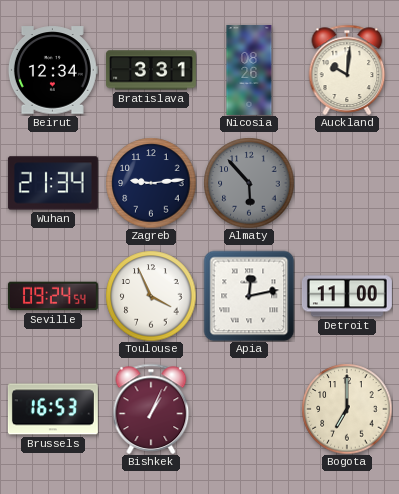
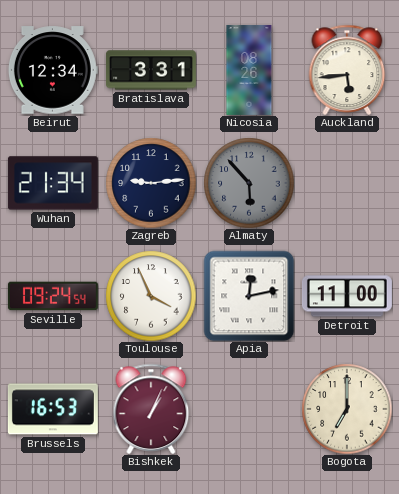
Auckland: 10:01 -> 5:44 (347, 70)
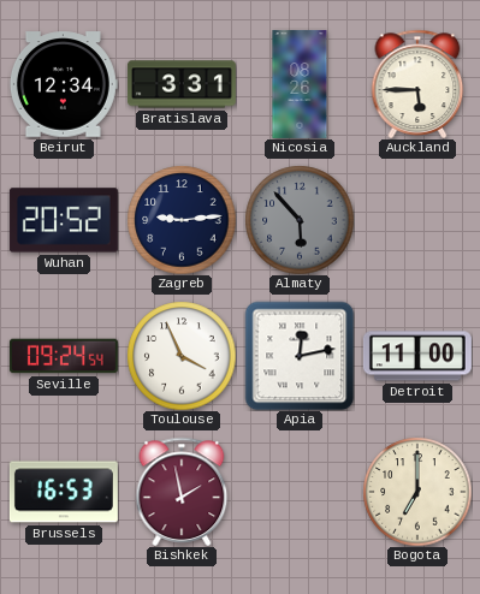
Auckland: 5:44 -> 5:45 (417, 84)
Wuhan: 21:34 -> 20:52 (64, 220)
Bishkek: 1:04 -> 1:58 (182, 492)
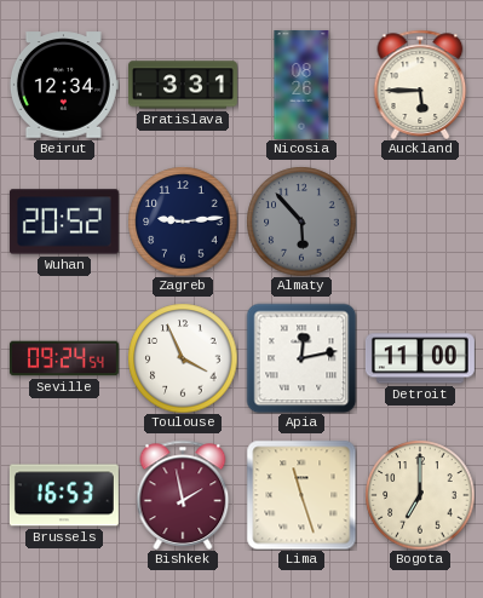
Lima: none -> 11:27 (301, 495)
